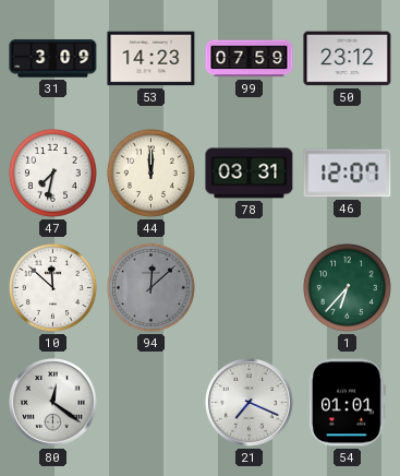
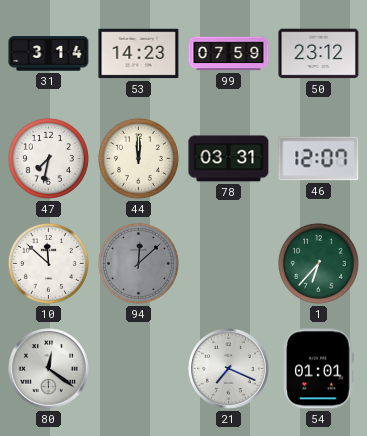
31: 3:09 -> 3:14 (49, 54)
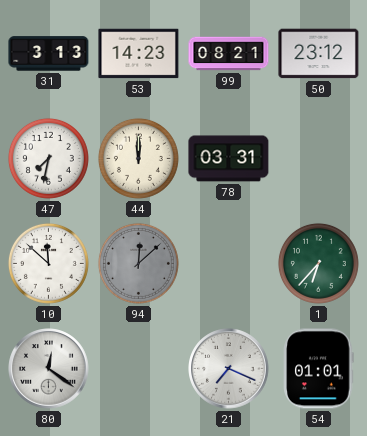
31: 3:14 -> 3:13 (49, 54)
99: 07:59 -> 08:21 (229, 54)
46: 12:07 -> none (319, 159)
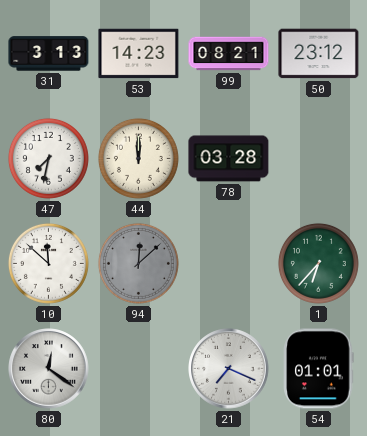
78: 03:31 -> 03:28 (229, 159)
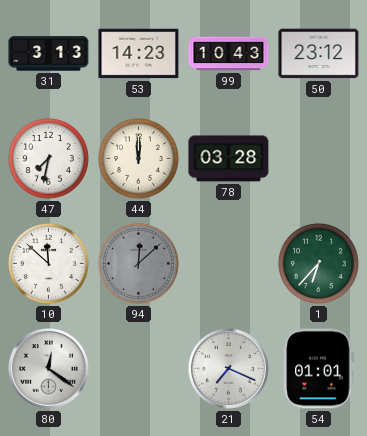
99: 08:21 -> 10:43 (229, 54)
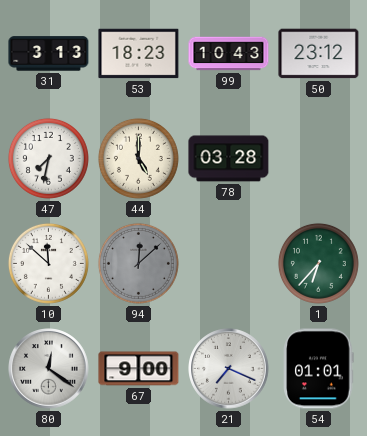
53: 14:23 -> 18:23 (139, 54)
44: 12:00 -> 5:00 (138, 158)
67: none -> 9:00 (139, 369)
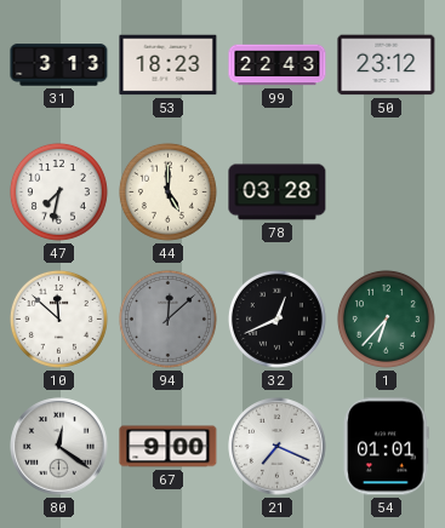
99: 10:43 -> 22:43 (278, 65)
32: none -> 12:41 (276, 318)
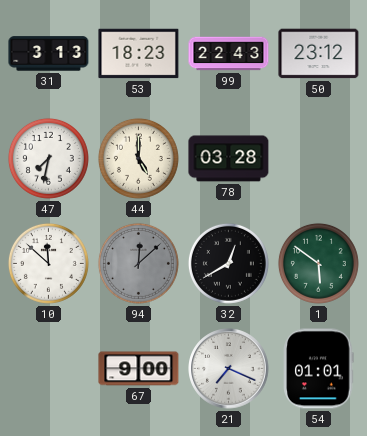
32: 12:41 -> 12:40 (228, 263)
1: 6:37 -> 5:51 (318, 263)
80: 12:21 -> none (59, 447)
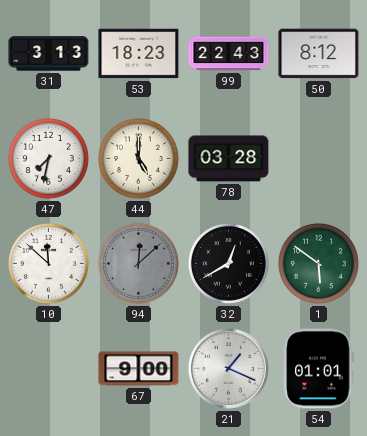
50: 23:12 -> 8:12 (319, 54)
21: 7:19 -> 1:19 (229, 369)
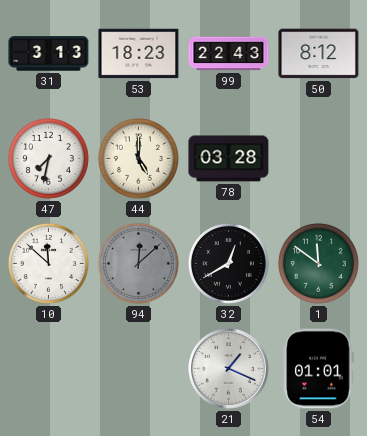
1: 5:51 -> 11:51 (318, 263)
67: 9:00 -> none (139, 369)
